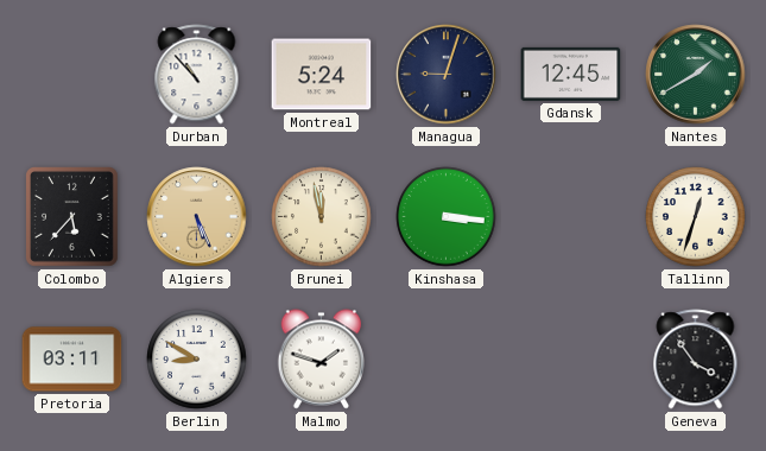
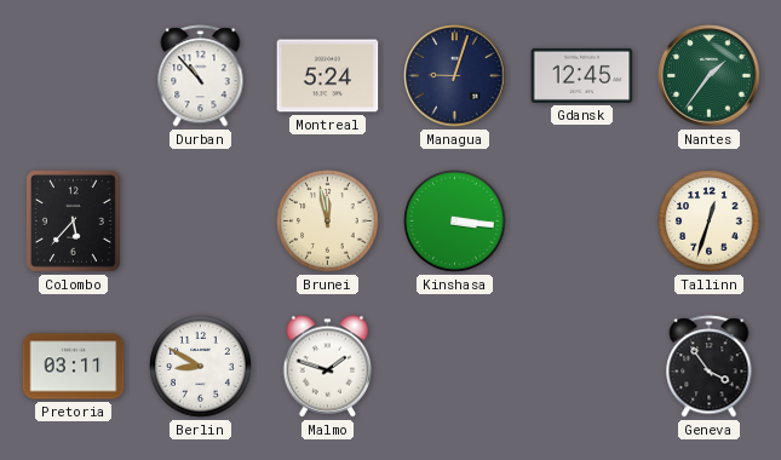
Nantes: 1:40 -> 1:36 (710, 76)
Algiers: 5:26 -> none (197, 217)
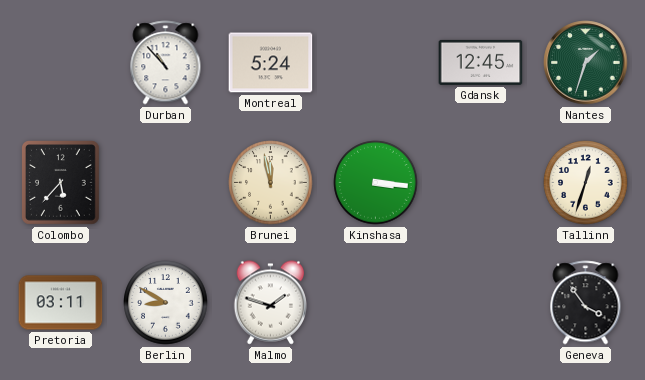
Managua: 9:03 -> none (455, 76)
Nantes: 1:36 -> 1:33 (586, 63)
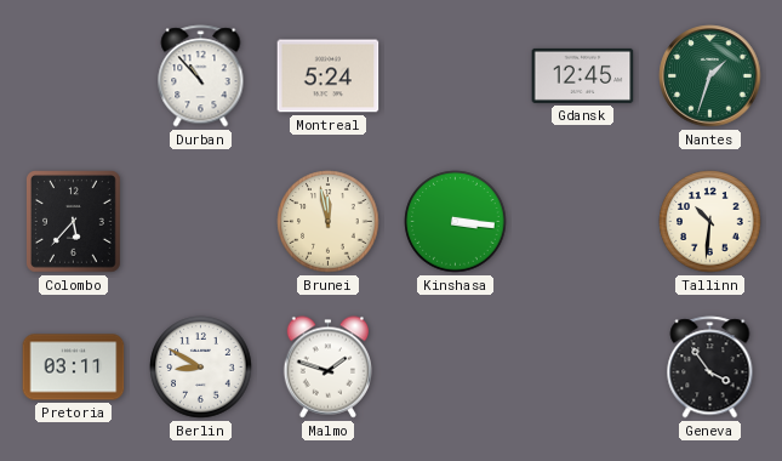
Tallinn: 12:33 -> 10:31 (710, 222)
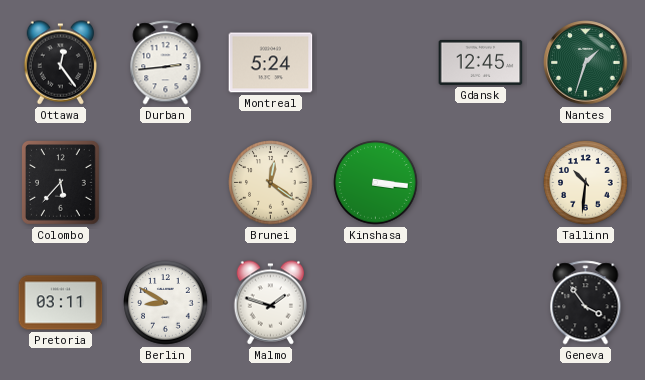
Ottawa: none -> 12:24 (60, 63)
Durban: 10:53 -> 2:44 (166, 63)
Brunei: 11:58 -> 12:21 (271, 183)
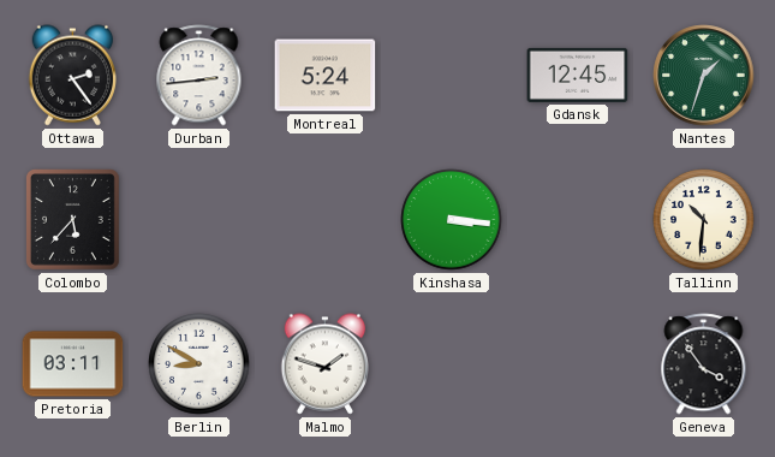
Ottawa: 12:24 -> 2:24 (72, 76)
Brunei: 12:21 -> none (271, 183)
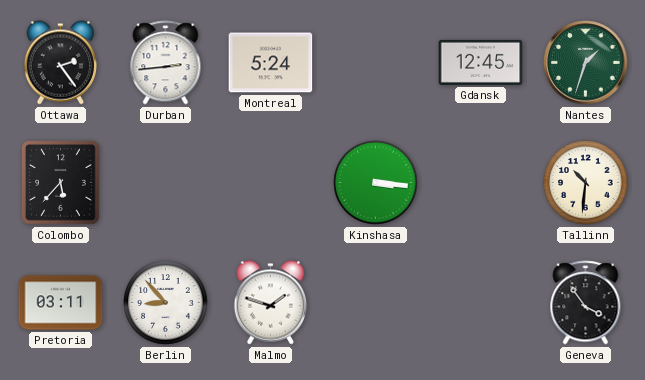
Berlin: 8:50 -> 8:53 (166, 303)
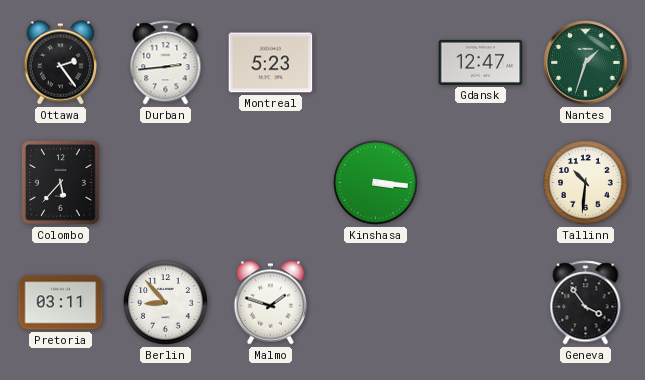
Montreal: 5:24 -> 5:23 (271, 63)
Gdansk: 12:45 -> 12:47 (481, 62)
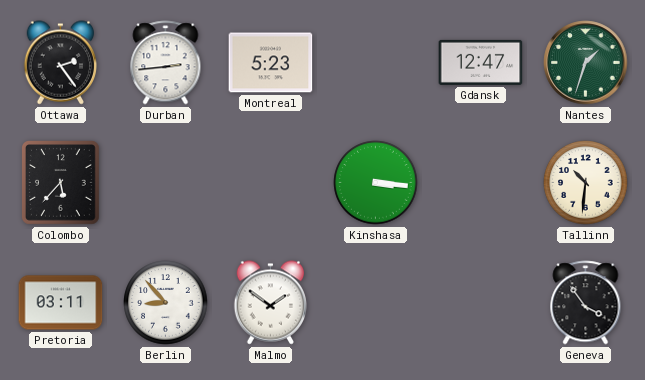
Malmo: 1:48 -> 1:51 (270, 303)
